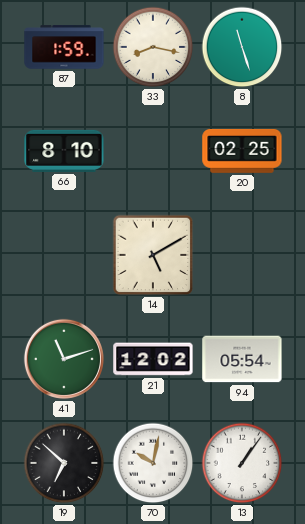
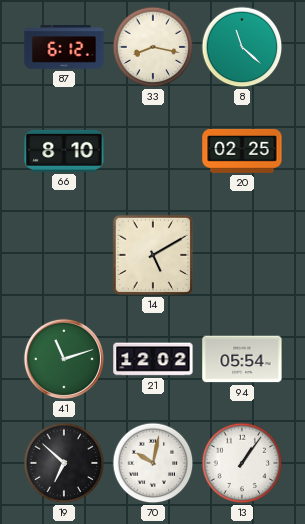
87: 1:59 -> 6:12 (64, 47)
8: 11:27 -> 11:22 (242, 47)
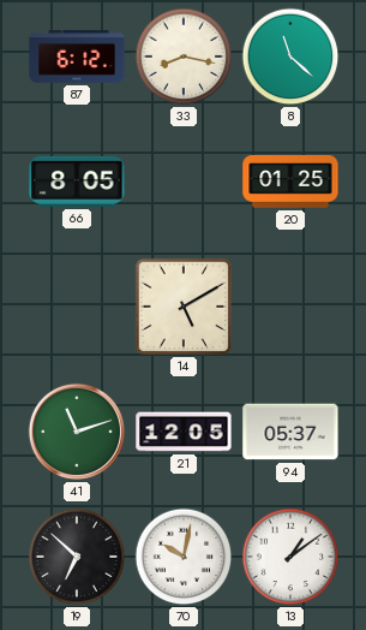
66: 8:10 -> 8:05 (77, 182)
20: 02:25 -> 01:25 (290, 182)
21: 12:02 -> 12:05 (184, 432)
94: 05:54 -> 05:37 (290, 432)
13: 1:06 -> 1:09 (290, 557)
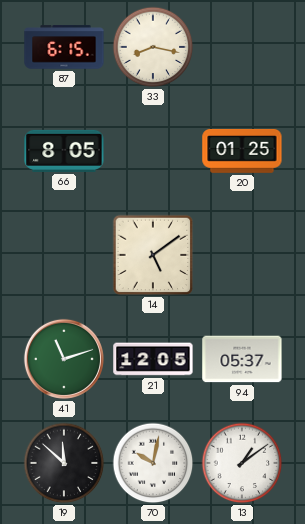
87: 6:12 -> 6:15 (64, 47)
8: 11:22 -> none (290, 57)
14: 5:10 -> 5:09 (153, 255)
19: 6:52 -> 11:52 (64, 463)
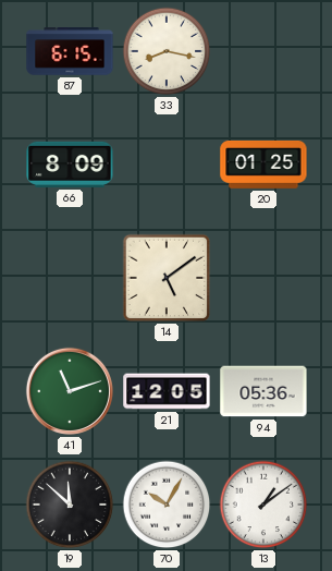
66: 8:05 -> 8:09 (70, 165)
94: 05:37 -> 05:36 (263, 391)
70: 10:02 -> 10:05 (167, 505)
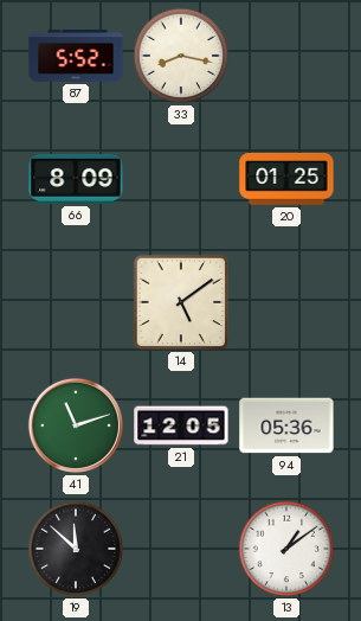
87: 6:15 -> 5:52 (76, 56)
70: 10:05 -> none (167, 505)
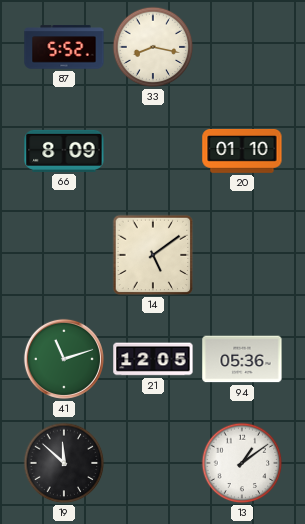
20: 01:25 -> 01:10 (242, 151)
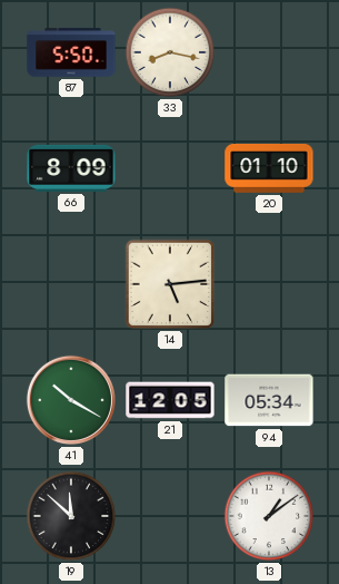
87: 5:52 -> 5:50 (71, 52)
14: 5:09 -> 5:14 (170, 284)
41: 11:12 -> 10:20 (71, 400)
94: 05:36 -> 05:34 (269, 400)
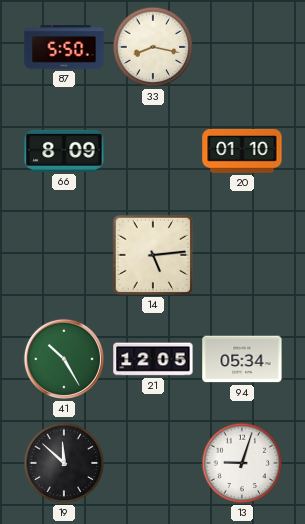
41: 10:20 -> 10:25 (64, 359)
13: 1:09 -> 9:03 (242, 463)
